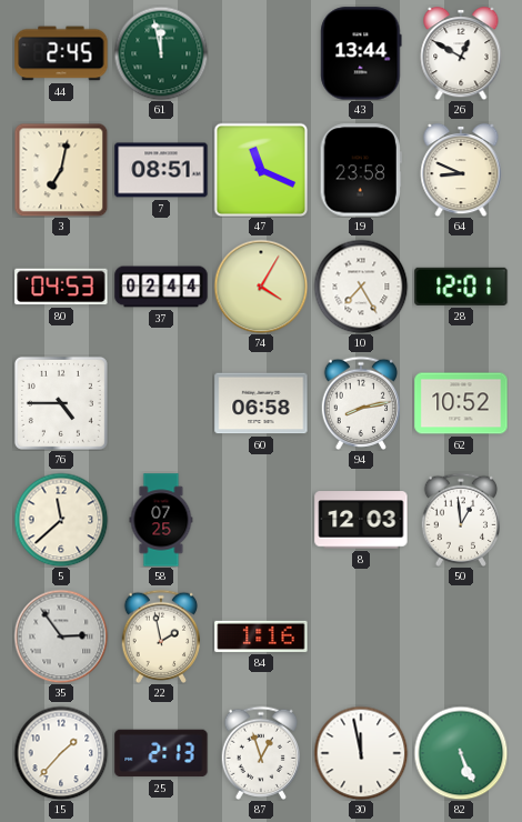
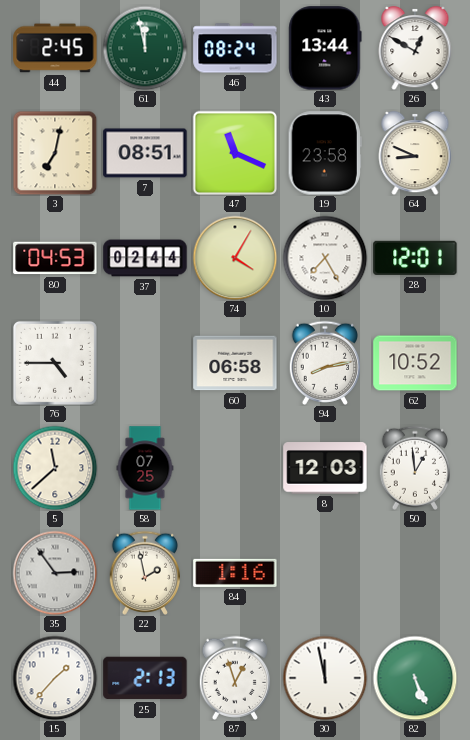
46: none -> 08:24 (235, 48)
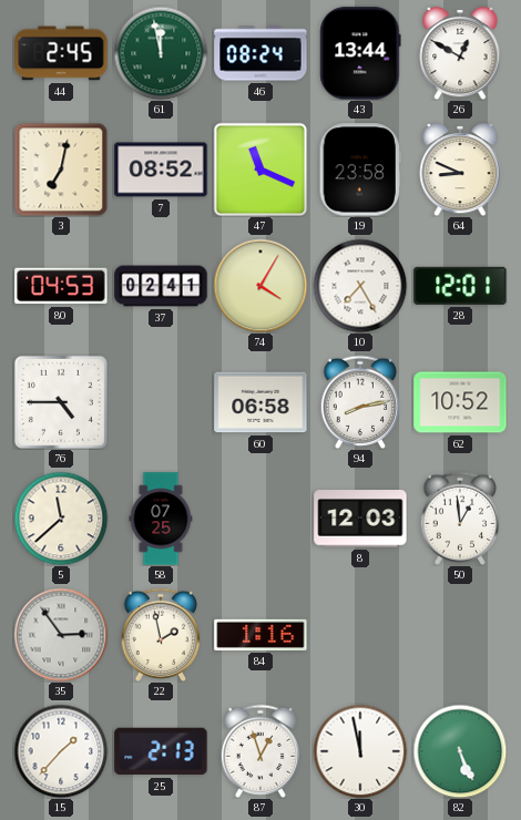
7: 08:51 -> 08:52 (161, 170)
37: 02:44 -> 02:41 (161, 286)
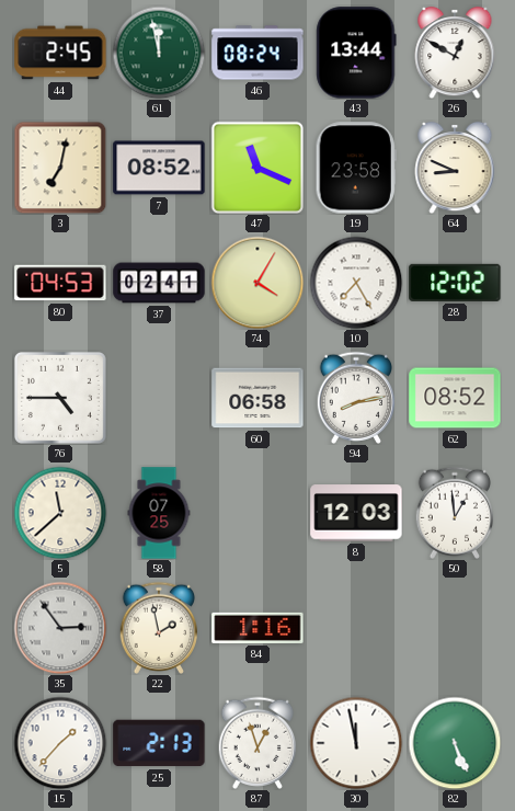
28: 12:01 -> 12:02 (455, 283)
62: 10:52 -> 08:52 (455, 398)
